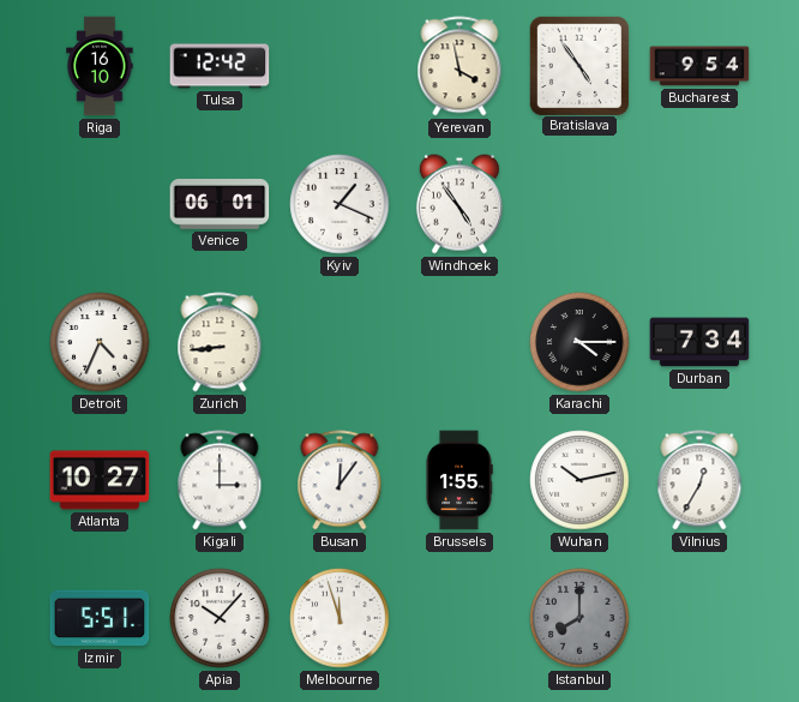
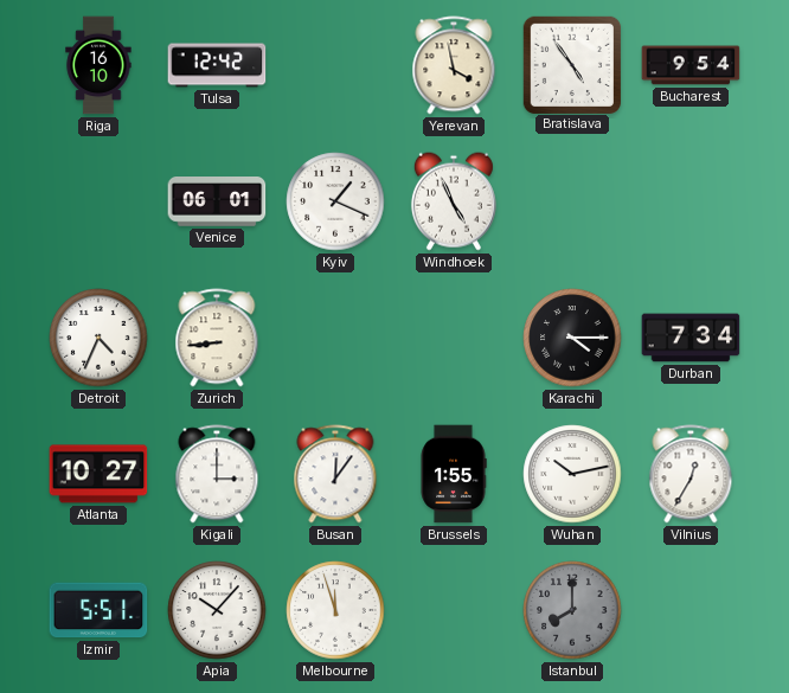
Windhoek: 4:54 -> 4:56 (454, 201)
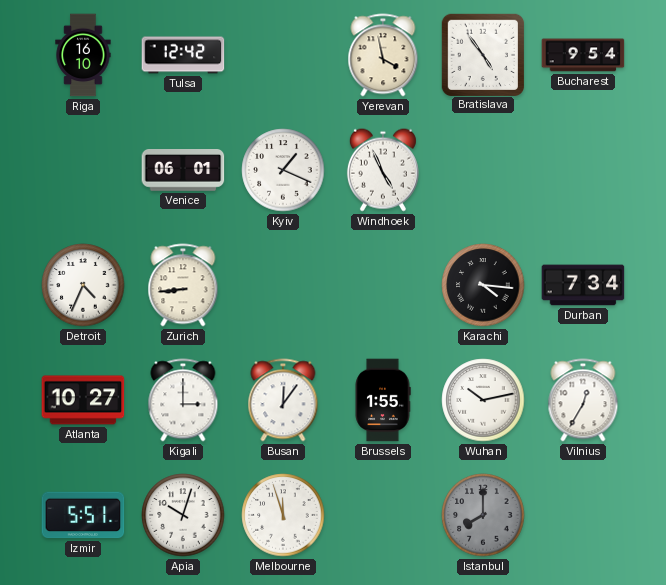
Karachi: 4:15 -> 4:16 (483, 285)
Apia: 10:07 -> 10:03 (183, 515)
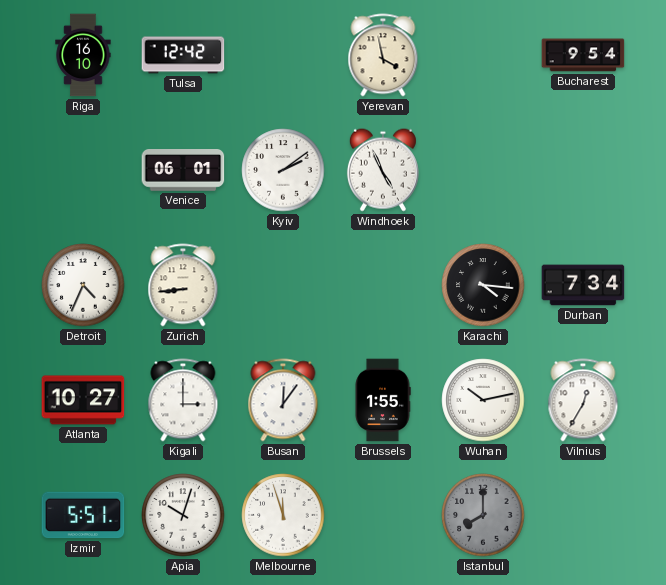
Bratislava: 4:54 -> none (482, 54)
Kyiv: 1:19 -> 2:09 (283, 170)
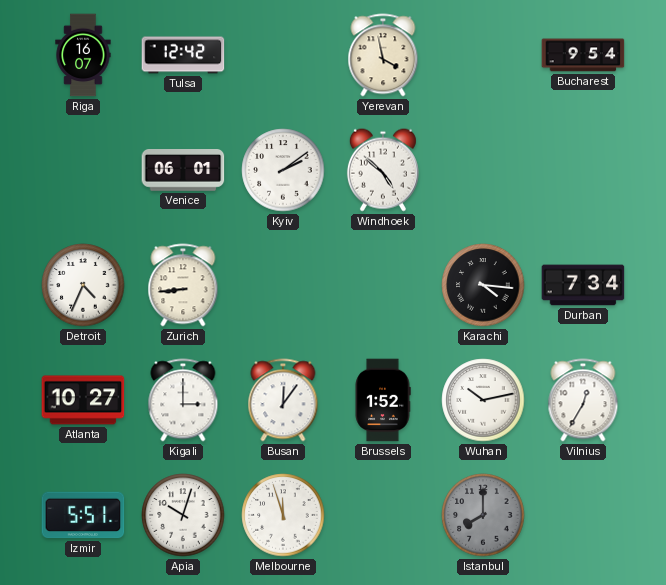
Riga: 16:10 -> 16:07 (83, 55)
Windhoek: 4:56 -> 4:52 (383, 170)
Brussels: 1:55 -> 1:52 (383, 400)
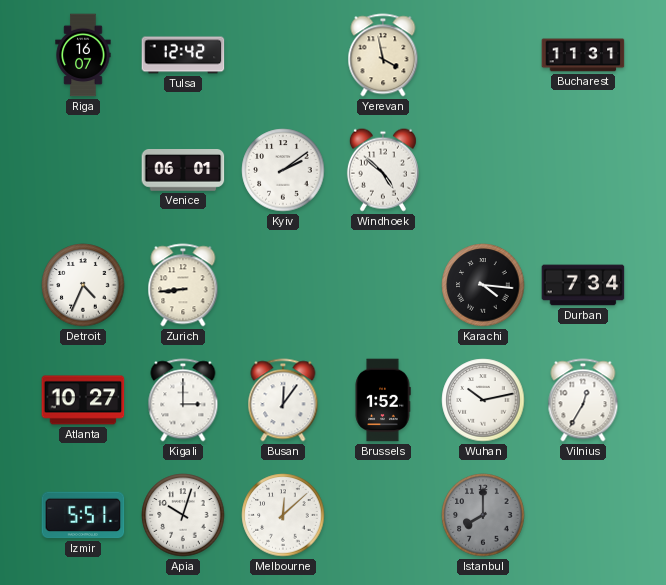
Bucharest: 9:54 -> 11:31 (583, 55)
Melbourne: 11:57 -> 12:08 (283, 515)
